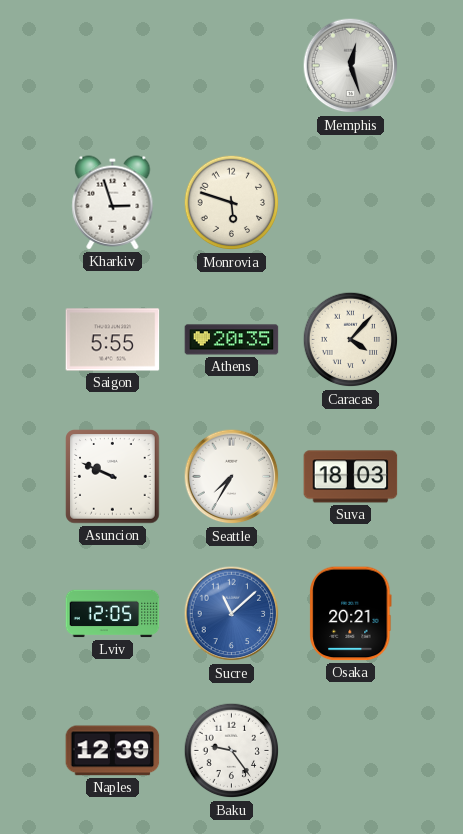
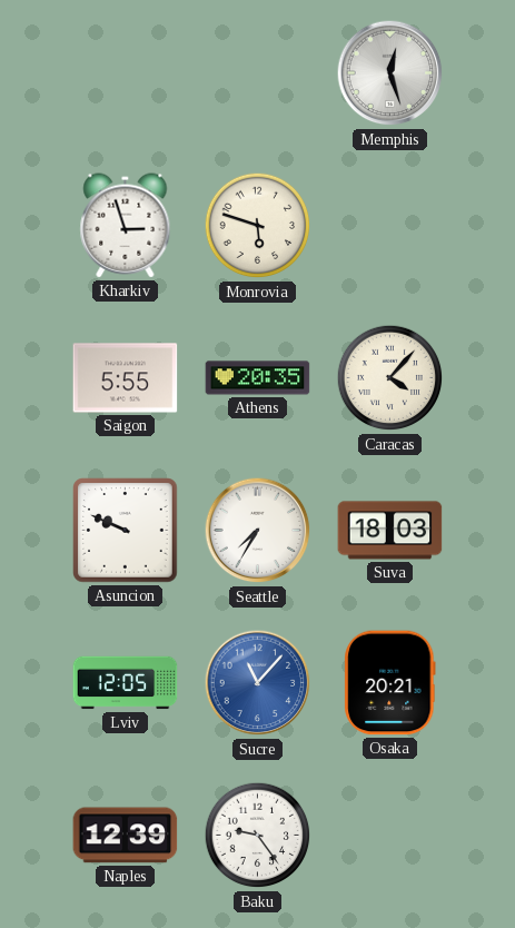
Sucre: 11:08 -> 11:07 (258, 683)
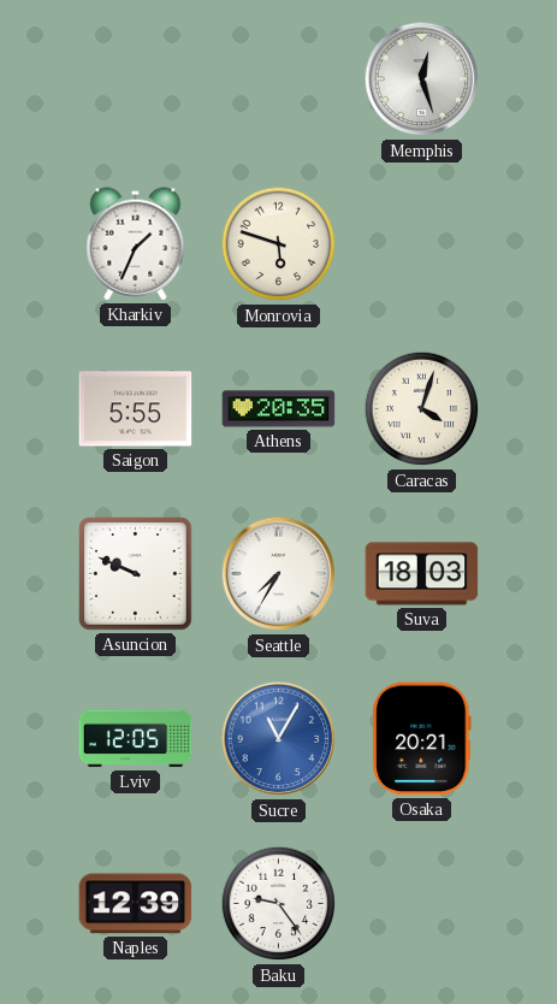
Kharkiv: 2:57 -> 1:34 (136, 244)
Caracas: 4:07 -> 4:03 (422, 409)
Sucre: 11:07 -> 11:05 (279, 739)
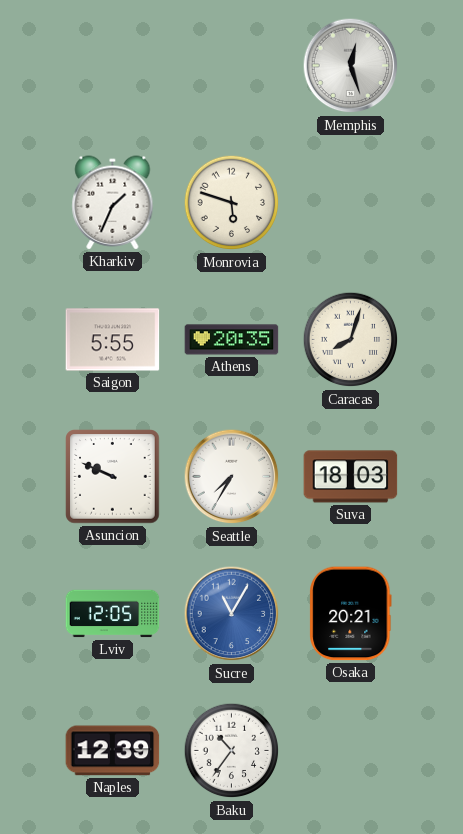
Caracas: 4:03 -> 8:03 (351, 340)
Baku: 9:24 -> 10:36 (232, 751)
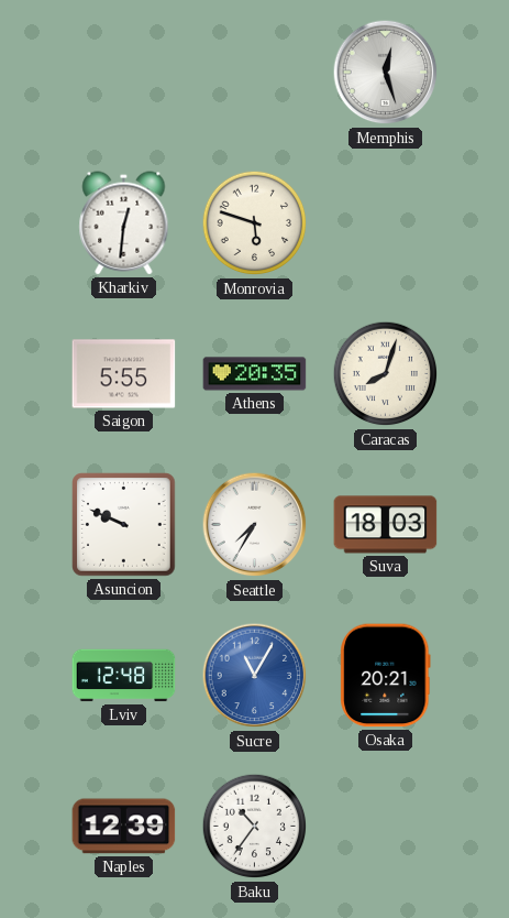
Kharkiv: 1:34 -> 12:31 (124, 223)
Lviv: 12:05 -> 12:48 (124, 676)
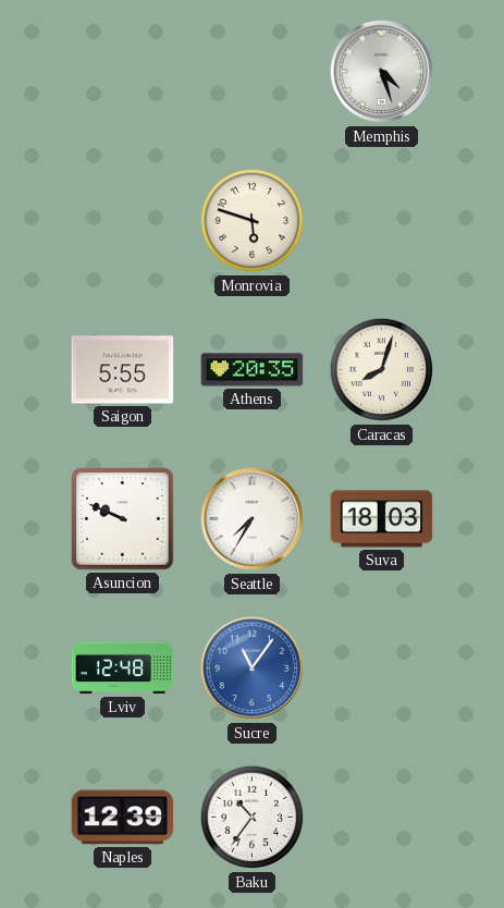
Memphis: 12:27 -> 4:27 (382, 72)
Kharkiv: 12:31 -> none (124, 223)
Sucre: 11:05 -> 11:06 (253, 668)
Osaka: 20:21 -> none (386, 676)
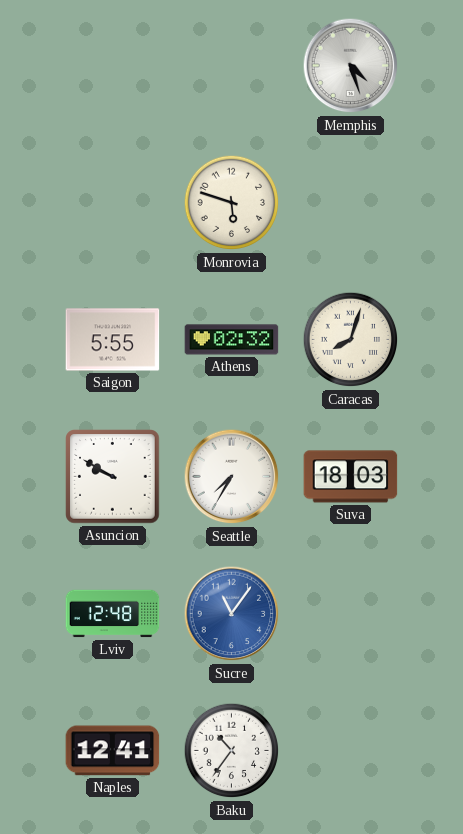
Athens: 20:35 -> 02:32 (232, 340)
Asuncion: 9:49 -> 9:50 (113, 477)
Naples: 12:39 -> 12:41 (113, 751)
